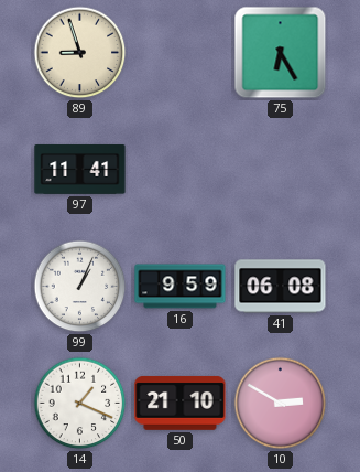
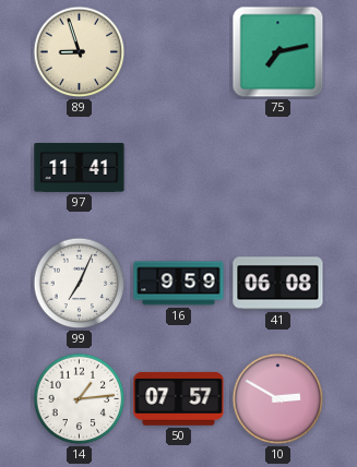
75: 6:25 -> 7:13 (278, 52)
99: 1:04 -> 7:04 (80, 284)
14: 1:19 -> 1:14 (80, 399)
50: 21:10 -> 07:57 (179, 398)
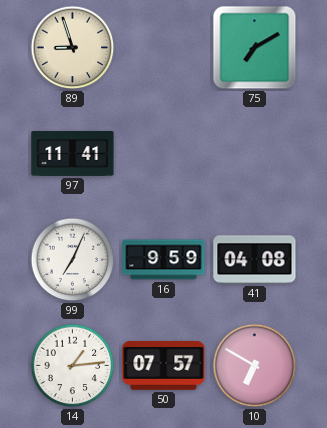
75: 7:13 -> 7:10 (255, 48)
41: 06:08 -> 04:08 (255, 260)
10: 2:50 -> 6:50 (255, 366)
